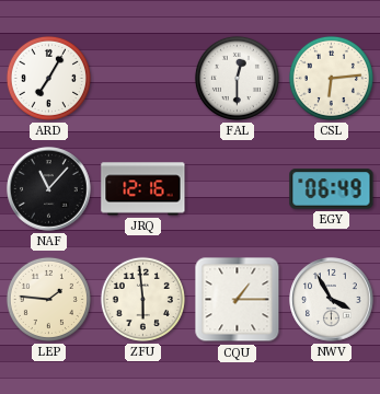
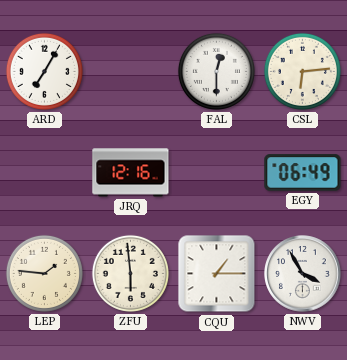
NAF: 11:07 -> none (49, 189)
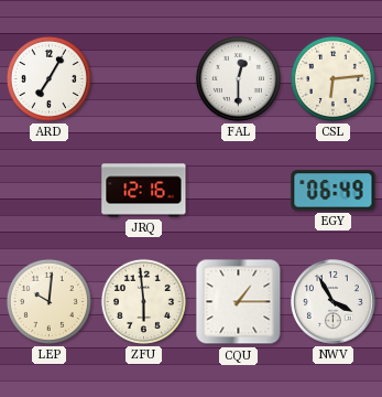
LEP: 1:46 -> 10:01 (48, 301)
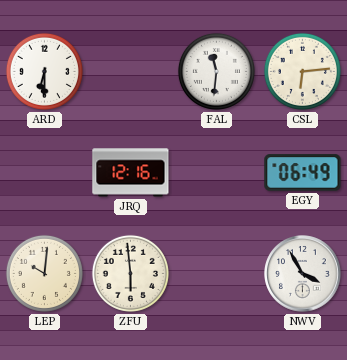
ARD: 7:05 -> 6:30 (44, 71)
FAL: 12:30 -> 11:31 (216, 71)
CQU: 1:15 -> none (239, 302)
